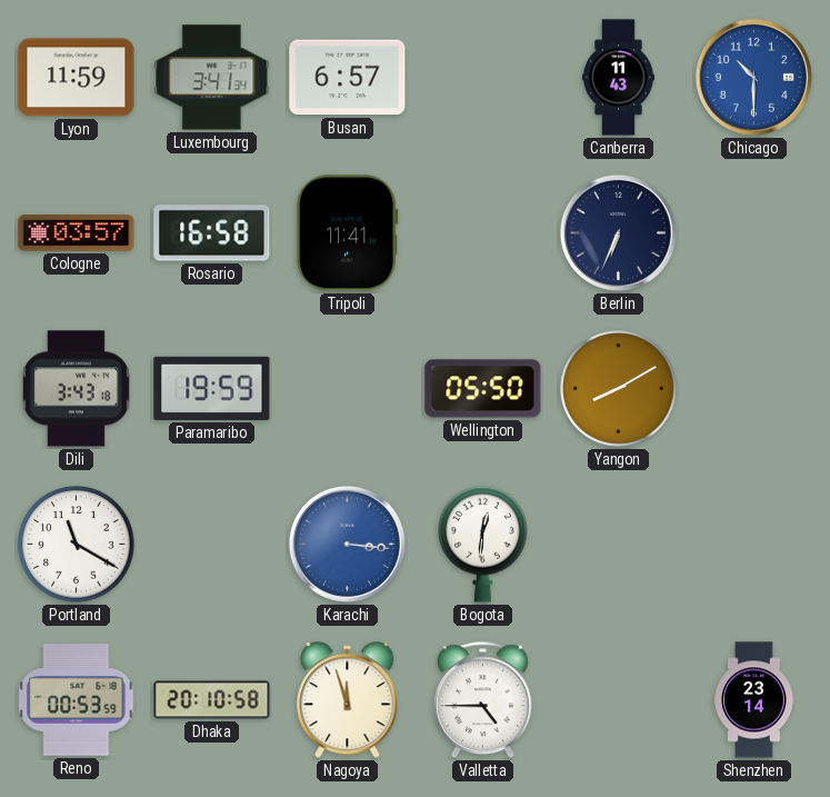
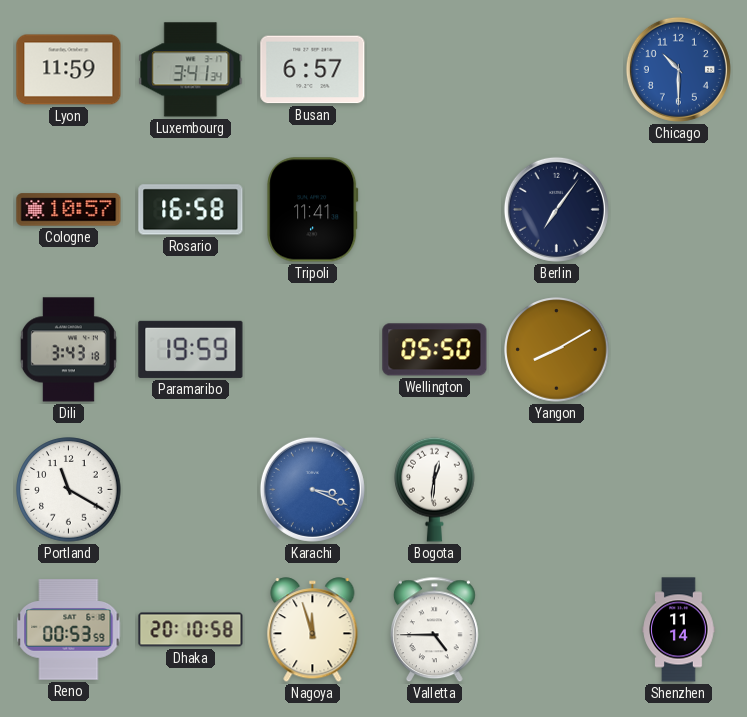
Canberra: 11:43 -> none (618, 78)
Cologne: 03:57 -> 10:57 (69, 210)
Berlin: 6:34 -> 7:06 (556, 209)
Karachi: 3:16 -> 3:19 (312, 489)
Shenzhen: 23:14 -> 11:14 (679, 630)
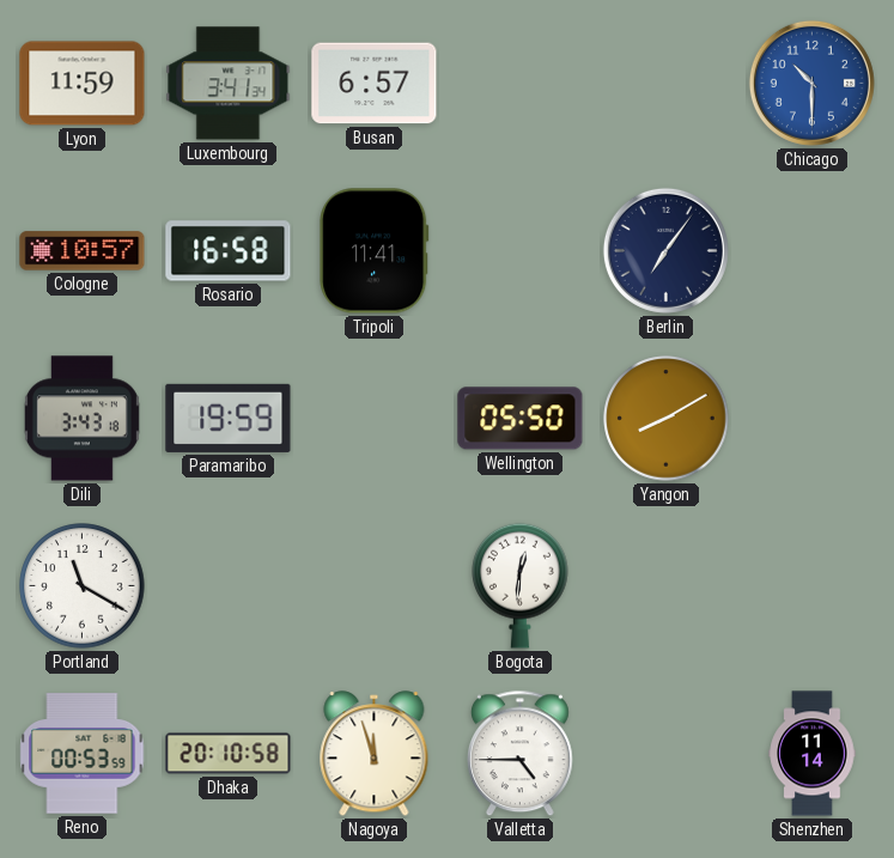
Karachi: 3:19 -> none (312, 489)
